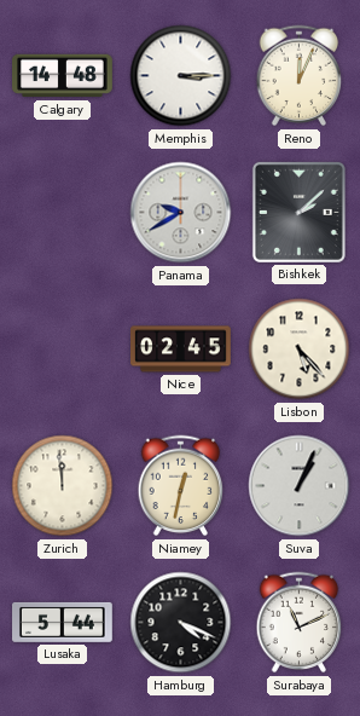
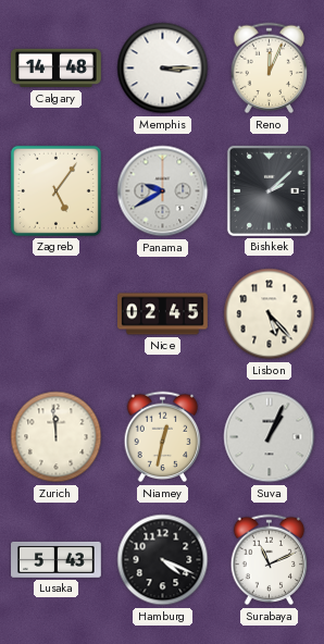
Zagreb: none -> 5:06 (55, 190)
Lusaka: 5:44 -> 5:43 (57, 559)
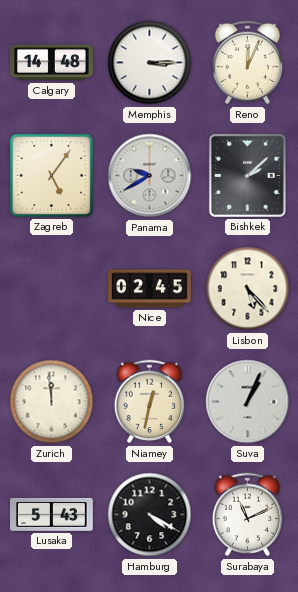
Hamburg: 4:19 -> 4:20 (150, 515)
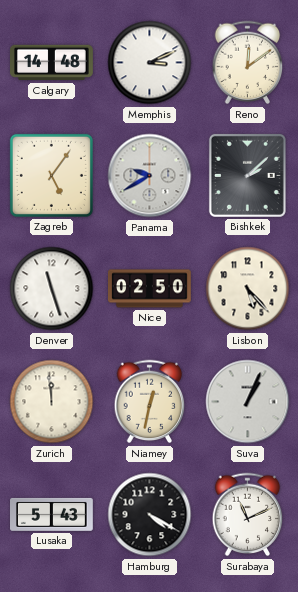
Memphis: 3:15 -> 3:11 (150, 63)
Reno: 12:04 -> 12:09 (248, 63)
Denver: none -> 11:27 (52, 289)
Nice: 02:45 -> 02:50 (150, 289)
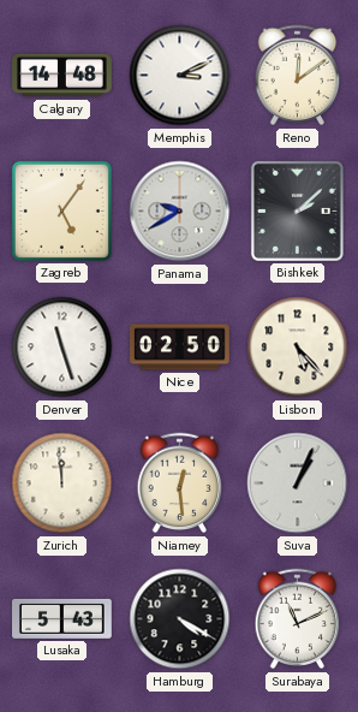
Niamey: 12:32 -> 12:29 (180, 483)
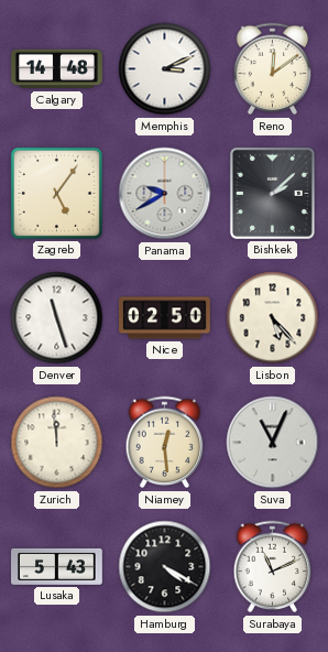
Suva: 1:04 -> 11:04 (273, 443)
